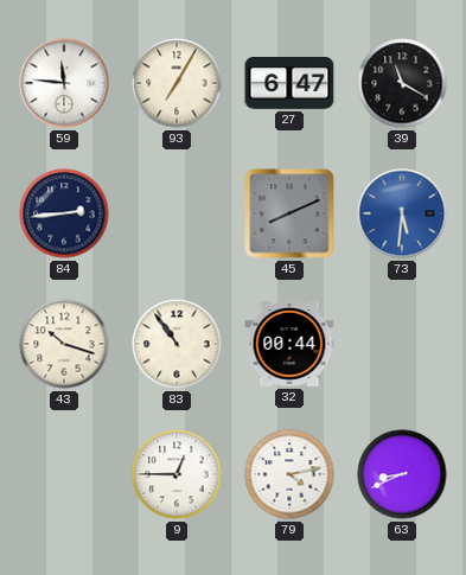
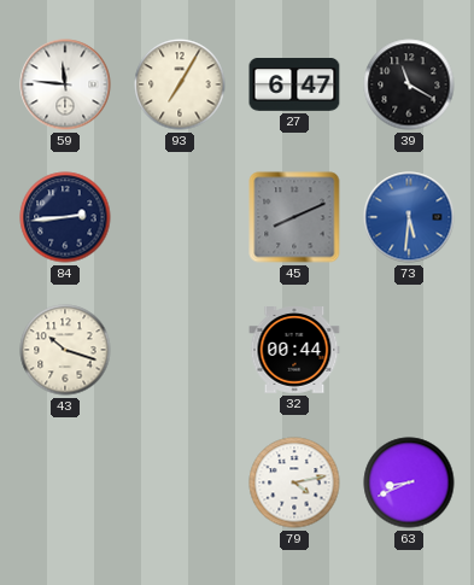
83: 10:54 -> none (177, 344)
9: 12:45 -> none (177, 474)
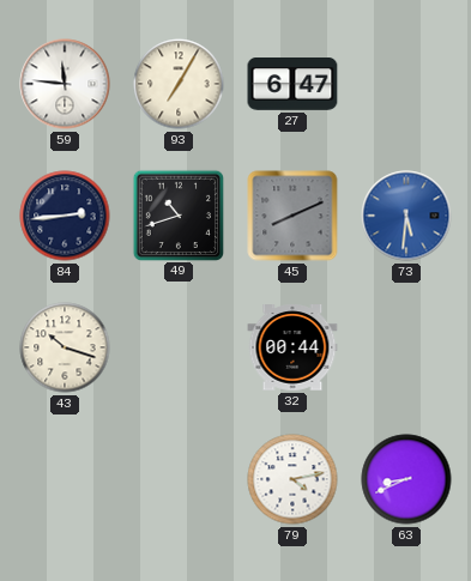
39: 11:20 -> none (409, 84)
49: none -> 10:42 (177, 214)
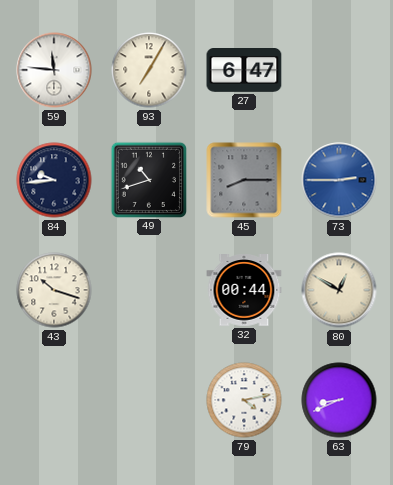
84: 2:44 -> 9:44 (54, 180)
45: 8:11 -> 8:15 (244, 180)
73: 5:31 -> 2:45 (339, 180)
80: none -> 12:50 (339, 290)
